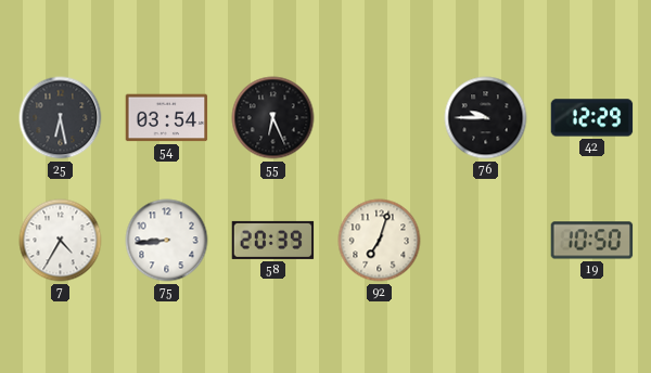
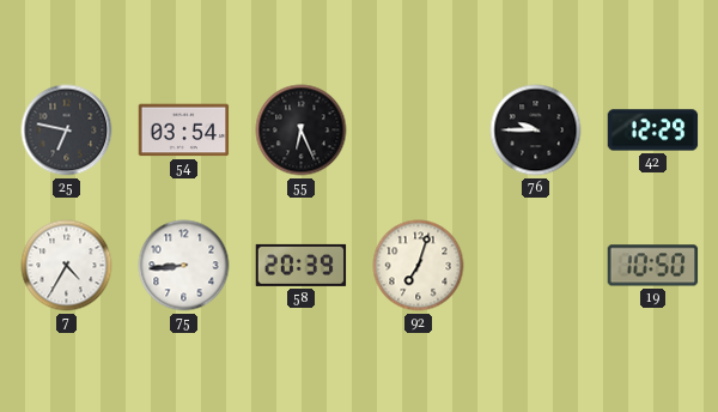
25: 6:28 -> 6:47 (67, 131)
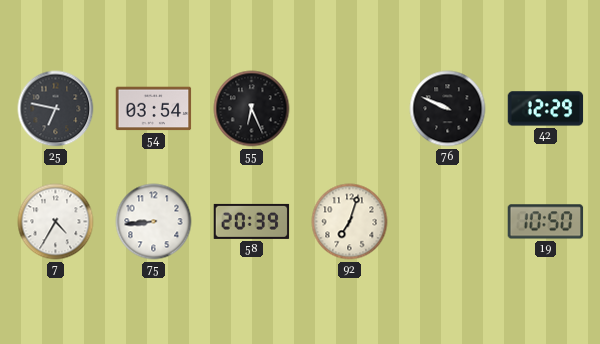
76: 9:45 -> 9:49 (448, 109)
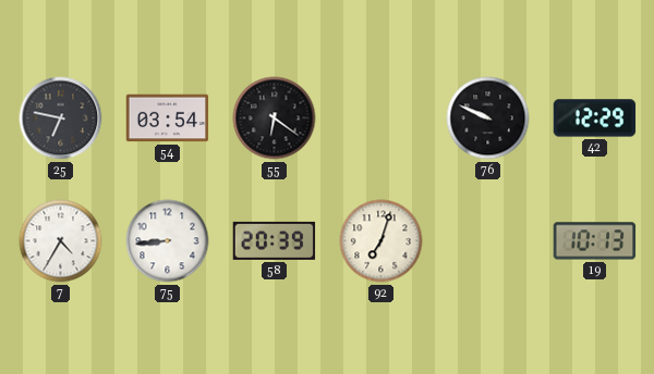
55: 6:26 -> 6:21 (275, 119)
19: 10:50 -> 10:13 (595, 241)
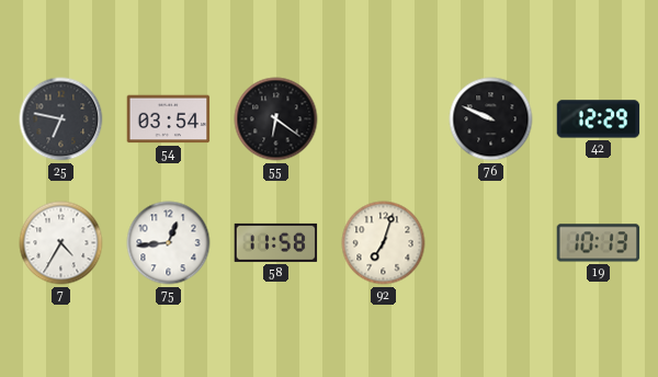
75: 8:44 -> 12:44 (169, 243)
58: 20:39 -> 11:58 (276, 242)
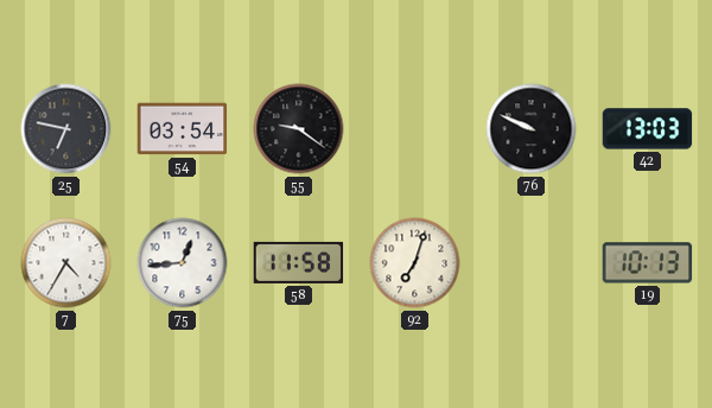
55: 6:21 -> 9:21 (299, 129)
42: 12:29 -> 13:03 (648, 129)
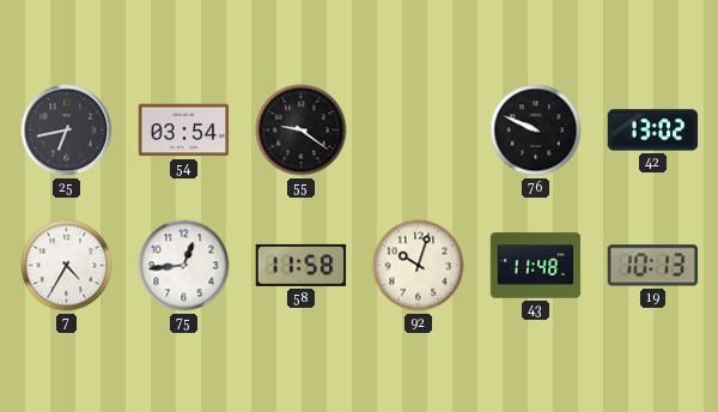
25: 6:47 -> 6:43 (67, 131)
42: 13:03 -> 13:02 (653, 131)
92: 7:03 -> 10:03 (419, 266)
43: none -> 11:48 (536, 266)
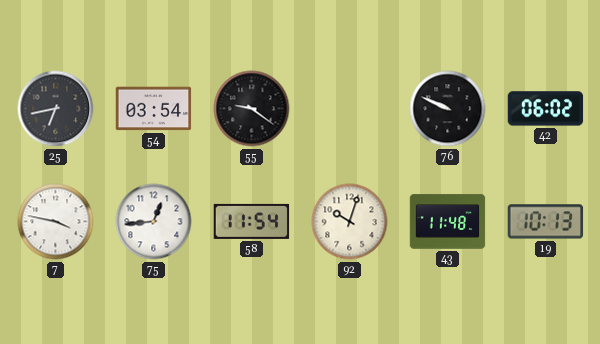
42: 13:02 -> 06:02 (546, 109)
7: 4:35 -> 3:47 (56, 222)
58: 11:58 -> 11:54 (252, 221)
